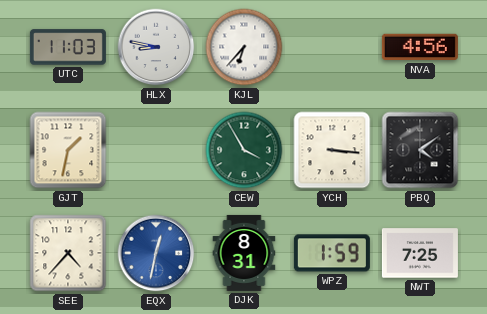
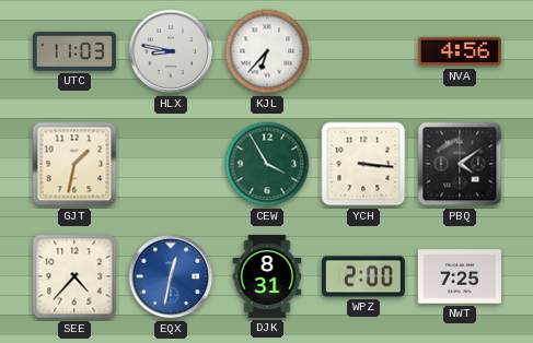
WPZ: 1:59 -> 2:00 (363, 276)
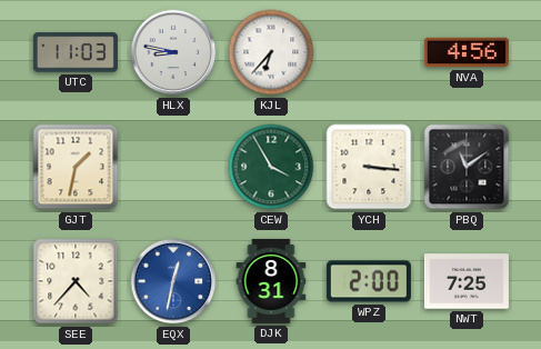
PBQ: 4:09 -> 11:09 (467, 167)
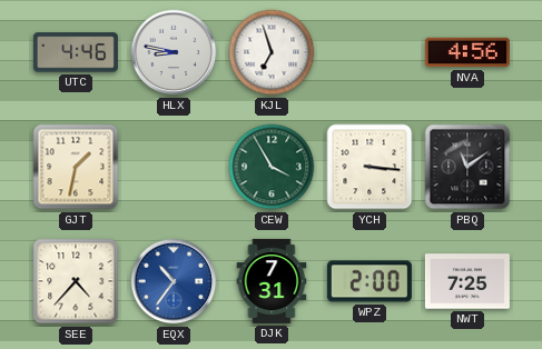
UTC: 11:03 -> 4:46 (76, 52)
KJL: 6:37 -> 6:57 (272, 52)
EQX: 12:32 -> 10:36 (174, 281)
DJK: 8:31 -> 7:31 (272, 281)
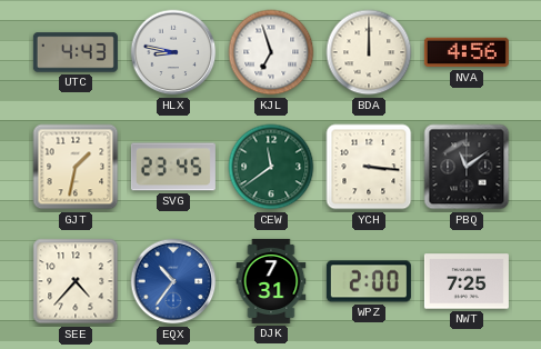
UTC: 4:46 -> 4:43 (76, 52)
BDA: none -> 12:00 (369, 52)
SVG: none -> 23:45 (173, 167)
CEW: 3:55 -> 11:39 (271, 167)
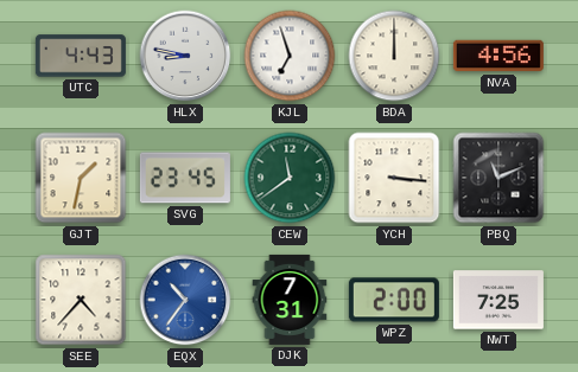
PBQ: 11:09 -> 11:11 (498, 178)
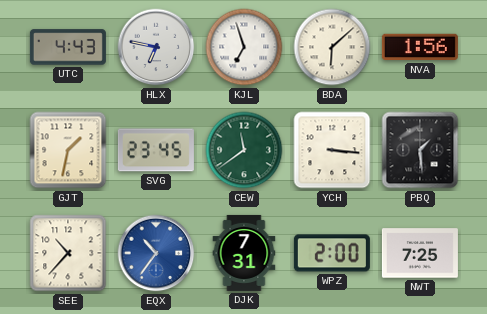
HLX: 8:47 -> 6:47 (156, 47)
BDA: 12:00 -> 6:08 (332, 47)
NVA: 4:56 -> 1:56 (420, 47)
PBQ: 11:11 -> 1:29 (420, 150)
SEE: 4:37 -> 10:37 (68, 253)
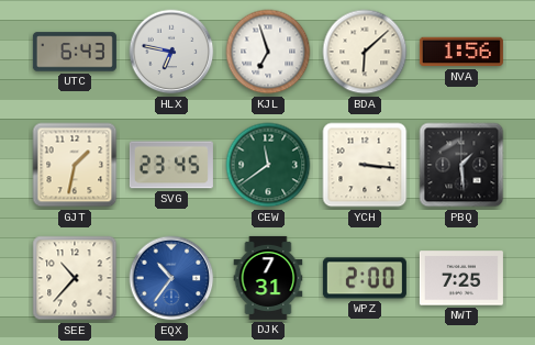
UTC: 4:43 -> 6:43 (75, 52)
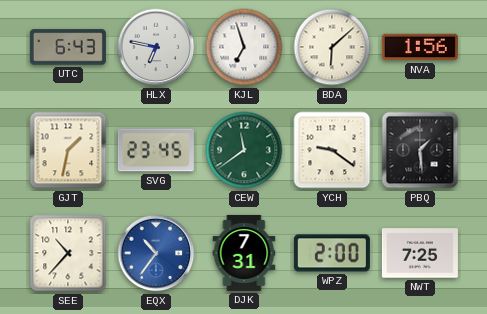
YCH: 3:16 -> 9:21 (332, 150)
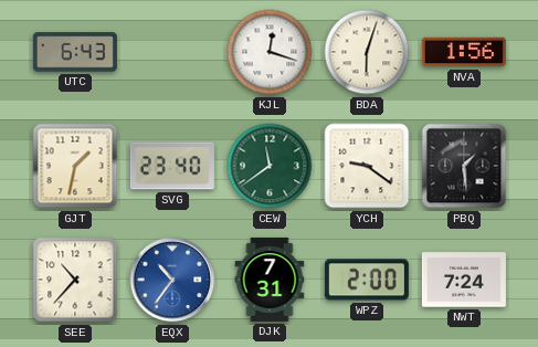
HLX: 6:47 -> none (156, 47)
KJL: 6:57 -> 12:18 (270, 52)
BDA: 6:08 -> 6:03 (367, 52)
SVG: 23:45 -> 23:40 (172, 166)
NWT: 7:25 -> 7:24 (464, 280)
